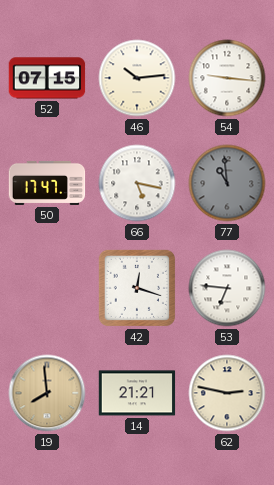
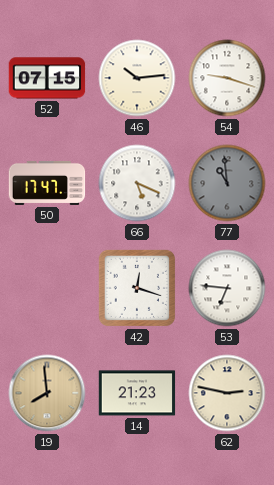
54: 9:16 -> 9:18 (227, 78)
66: 5:17 -> 5:19 (137, 183)
14: 21:21 -> 21:23 (137, 393)
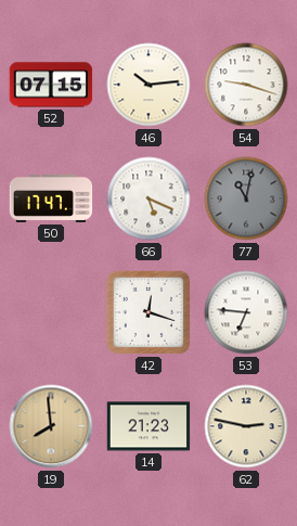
77: 10:59 -> 11:02 (246, 198)
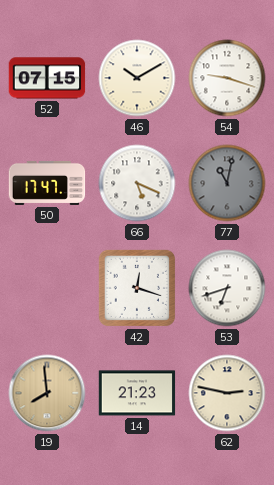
46: 10:14 -> 10:10 (137, 78)
53: 6:46 -> 6:42 (227, 288)
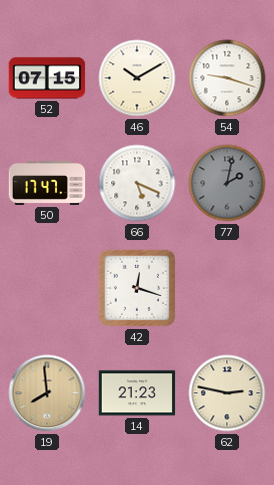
77: 11:02 -> 2:02 (227, 183)
53: 6:42 -> none (227, 288)
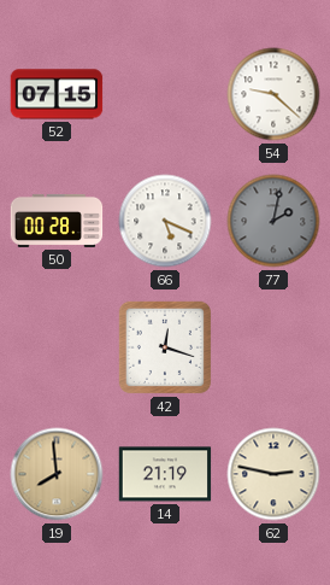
46: 10:10 -> none (137, 78)
54: 9:18 -> 9:22 (273, 94)
50: 17:47 -> 00:28 (57, 221)
14: 21:23 -> 21:19 (165, 474)
